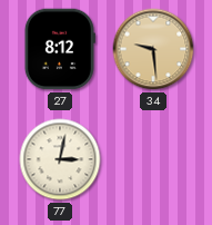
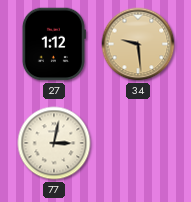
27: 8:12 -> 1:12 (54, 44)
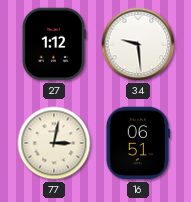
34 dial: champagne -> white (138, 44)
16: none -> 06:51 (138, 143)
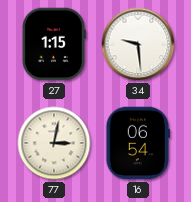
27: 1:12 -> 1:15 (54, 44)
16: 06:51 -> 06:54 (138, 143)
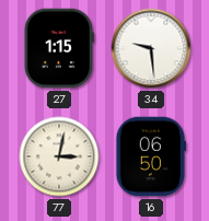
16: 06:54 -> 06:50 (151, 156)
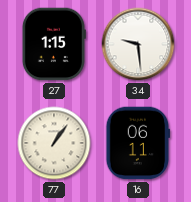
77: 3:02 -> 1:06 (54, 143)
16: 06:50 -> 06:11 (138, 143)
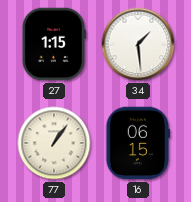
34: 9:29 -> 1:29 (138, 44)
16: 06:11 -> 06:15 (138, 143)
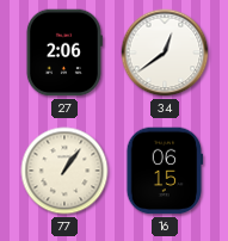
27: 1:15 -> 2:06 (64, 52)
34: 1:29 -> 12:39 (165, 52)
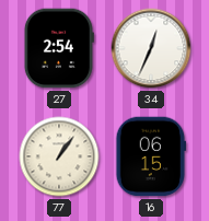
27: 2:06 -> 2:54 (59, 48)
34: 12:39 -> 12:34 (151, 48)
